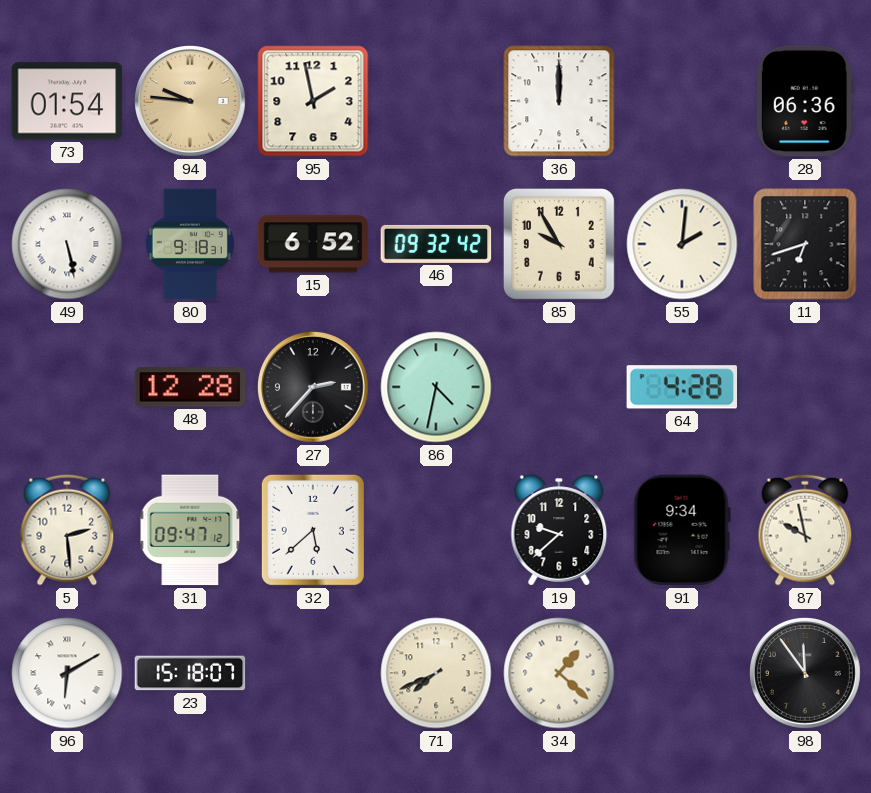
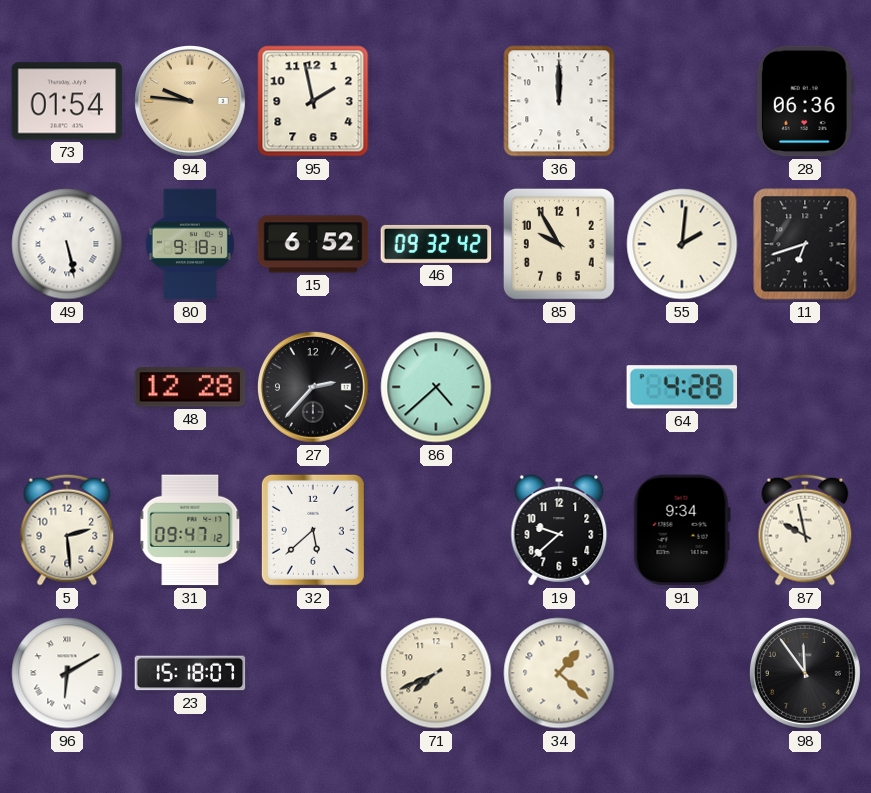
86: 4:32 -> 4:38 (436, 387)
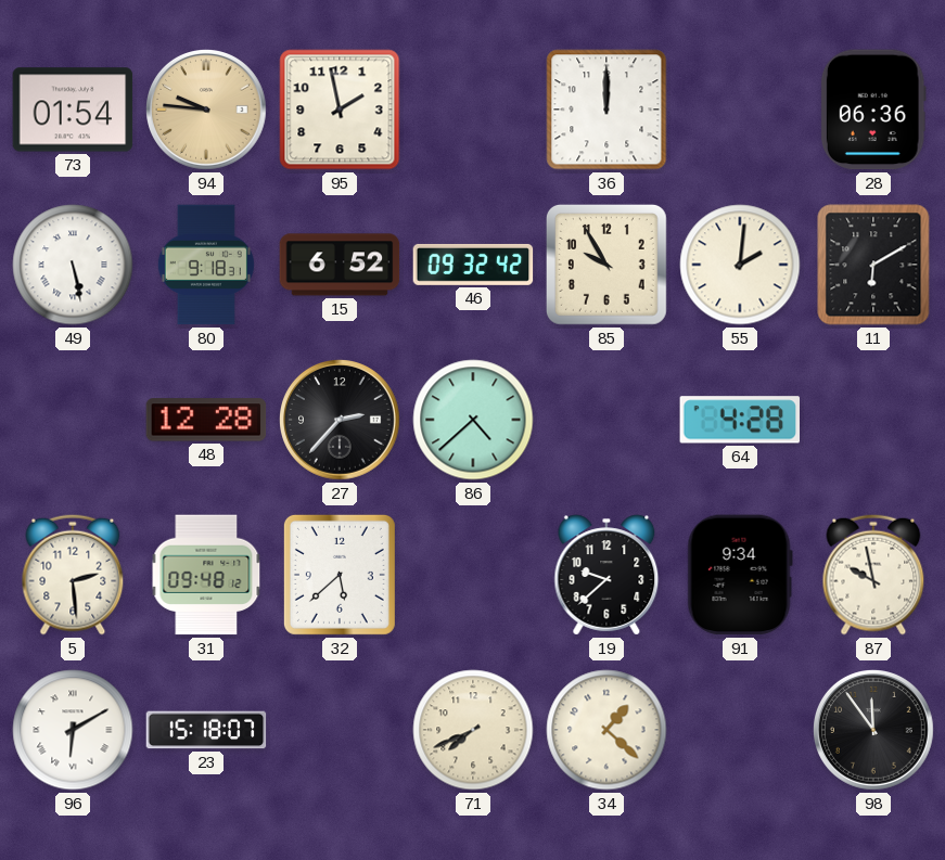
11: 6:42 -> 6:10 (873, 265)
31: 09:47 -> 09:48 (206, 575)
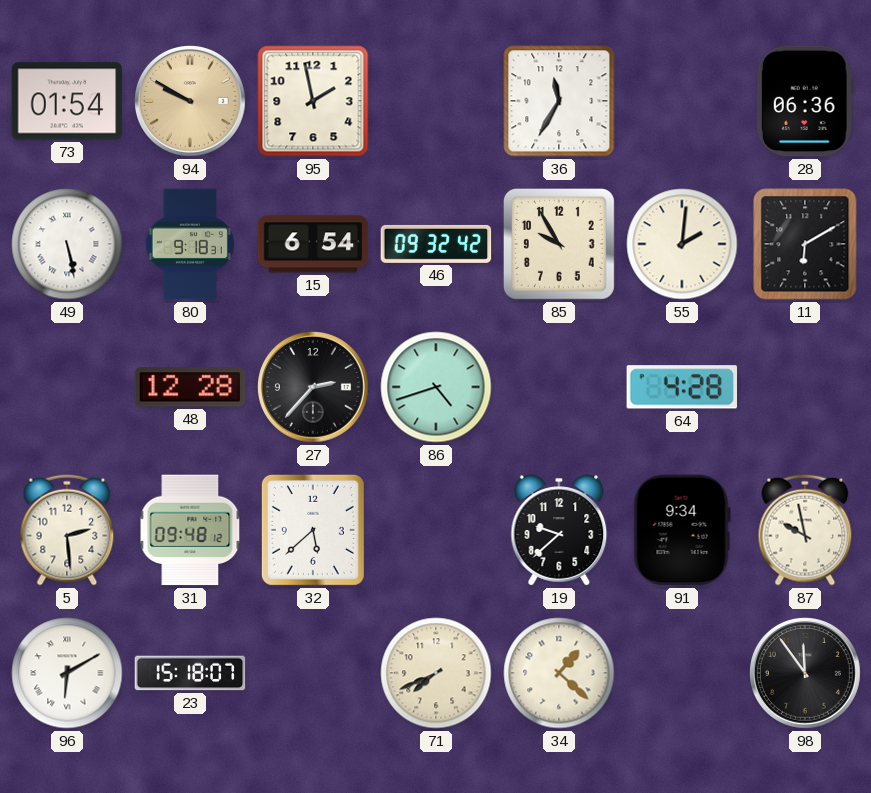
94: 9:46 -> 9:50 (191, 102)
36: 12:00 -> 11:35 (559, 101)
15: 6:52 -> 6:54 (313, 244)
86: 4:38 -> 4:42 (436, 387)
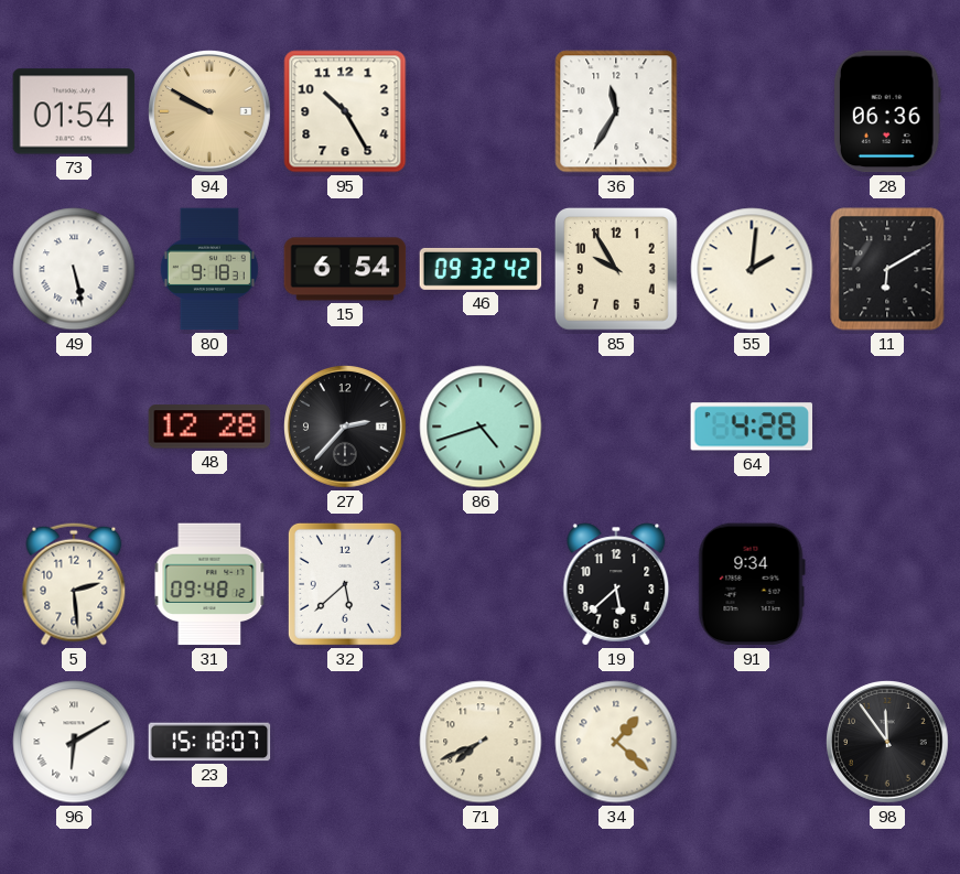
95: 1:58 -> 10:25 (345, 111)
19: 9:38 -> 5:38 (616, 584)
87: 9:58 -> none (805, 530)
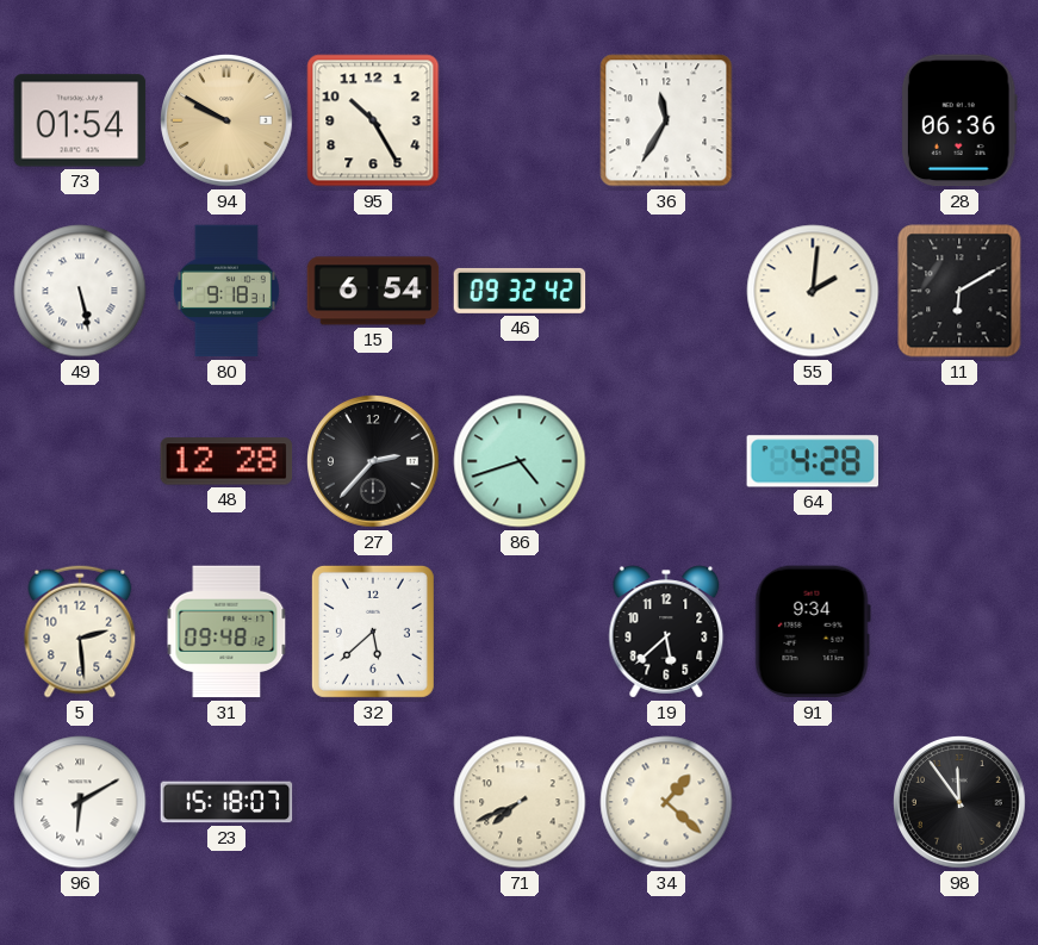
85: 9:55 -> none (616, 269)
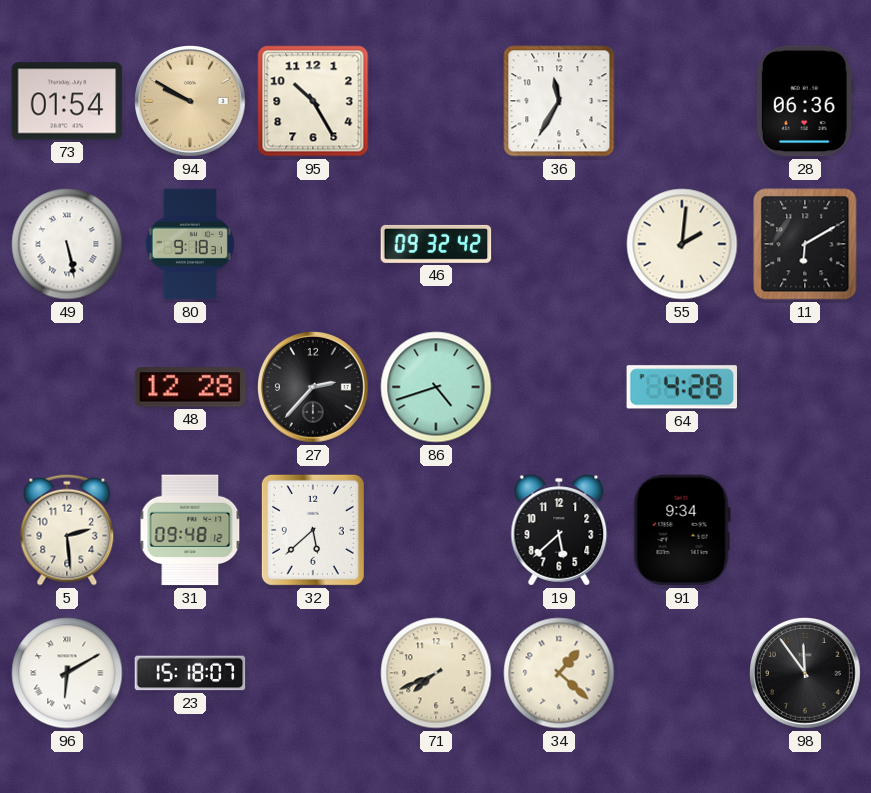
15: 6:54 -> none (373, 291)
